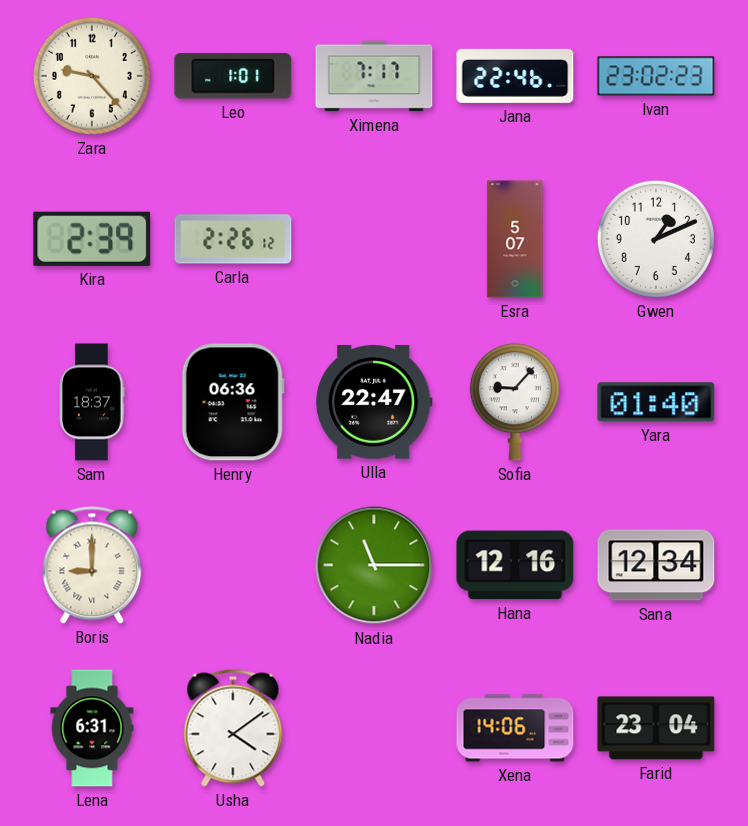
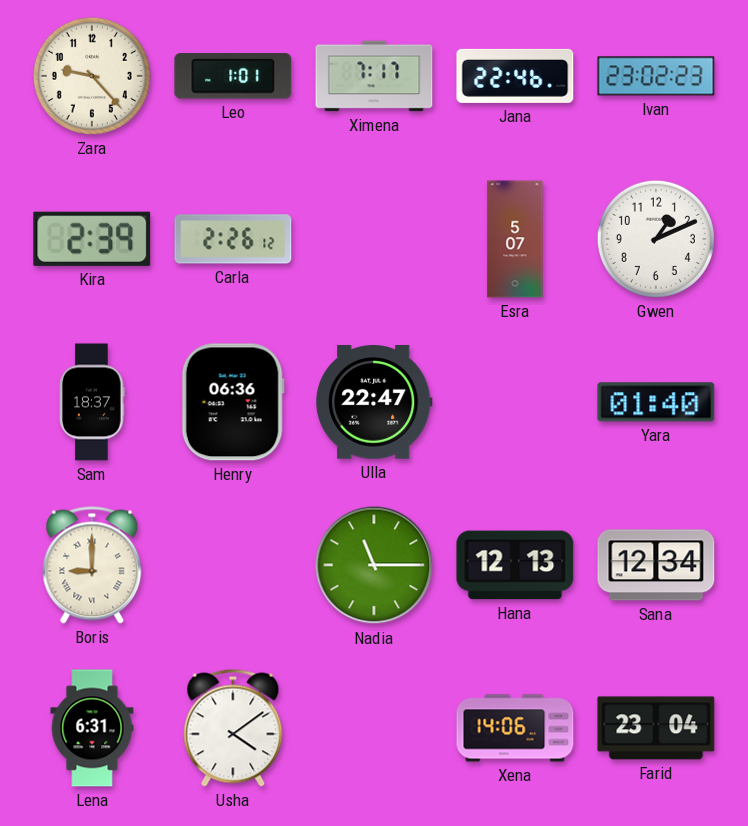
Sofia: 9:07 -> none (515, 402)
Hana: 12:16 -> 12:13 (515, 565)
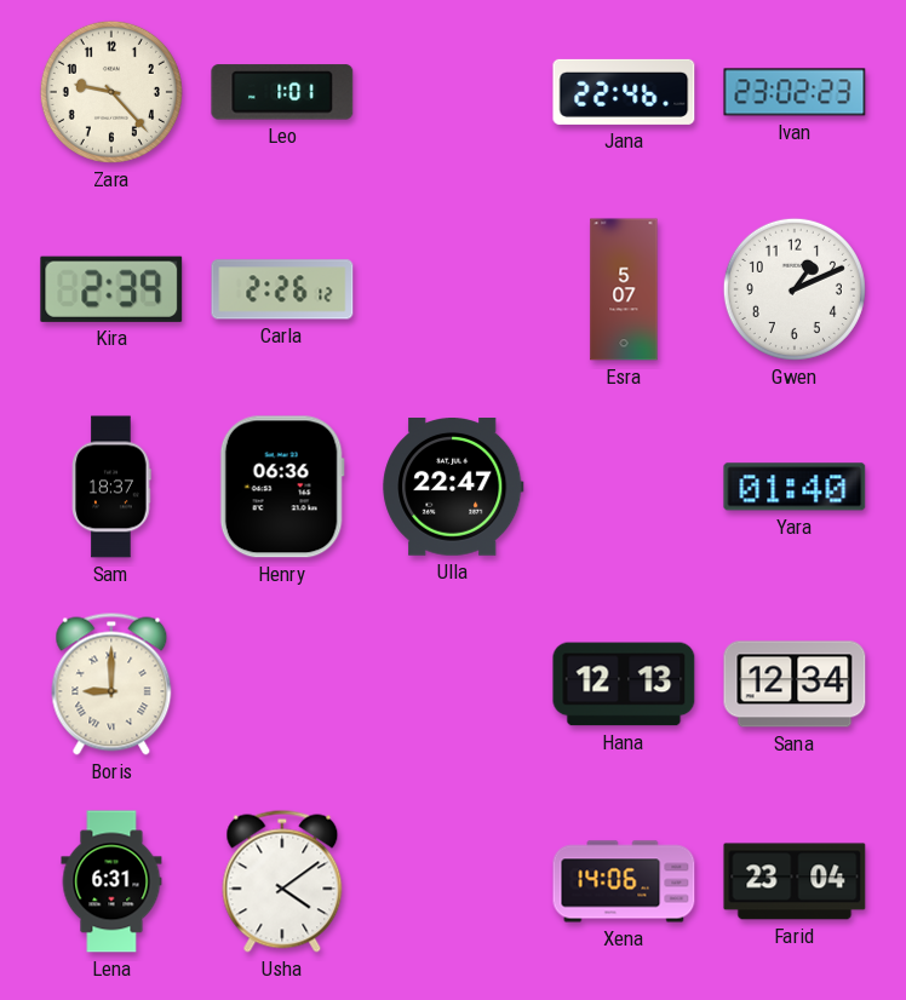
Ximena: 7:17 -> none (374, 76)
Nadia: 11:15 -> none (374, 565)
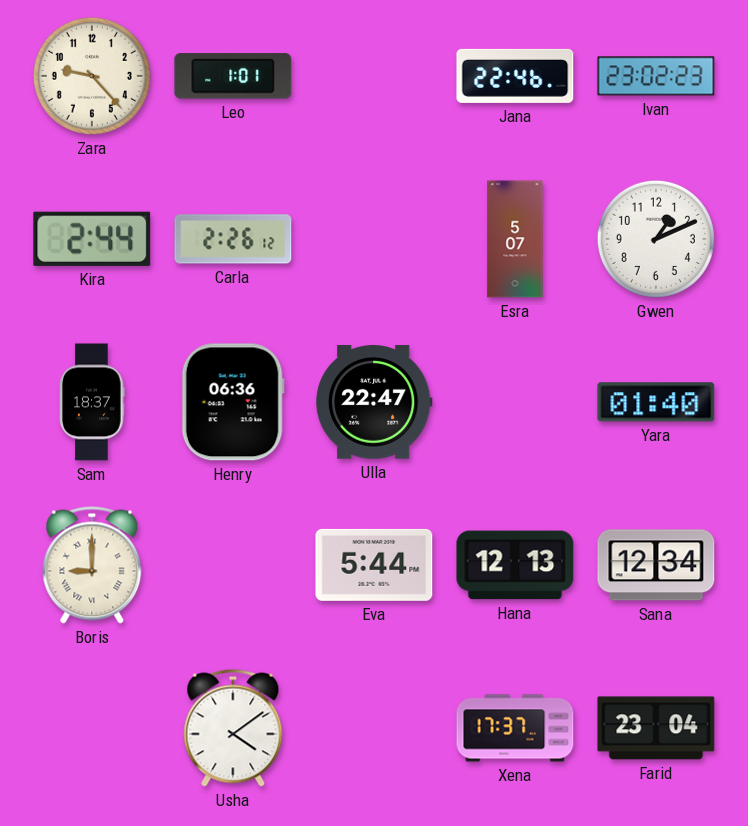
Kira: 2:39 -> 2:44 (92, 239)
Eva: none -> 5:44 (374, 565)
Lena: 6:31 -> none (111, 881)
Xena: 14:06 -> 17:37 (515, 728)
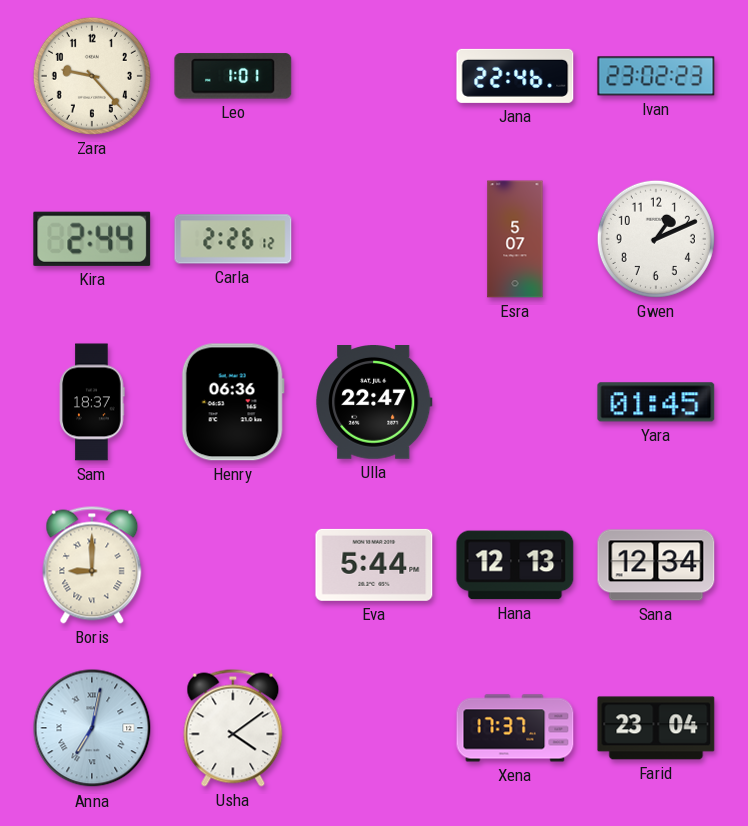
Yara: 01:40 -> 01:45 (656, 402)
Anna: none -> 7:02 (92, 728)
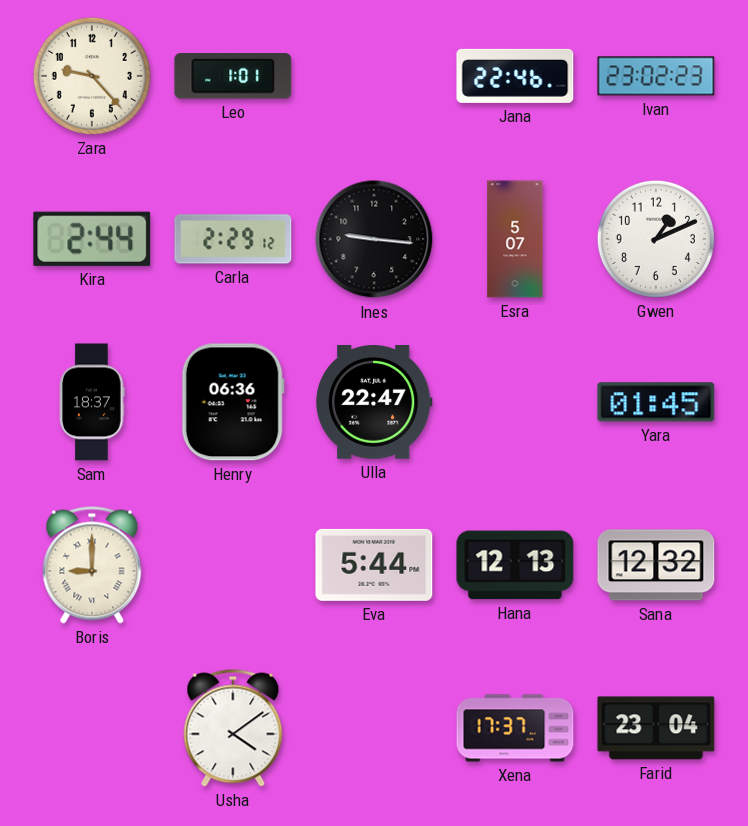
Carla: 2:26 -> 2:29 (233, 239)
Ines: none -> 9:16 (374, 239)
Sana: 12:34 -> 12:32 (656, 565)
Anna: 7:02 -> none (92, 728)
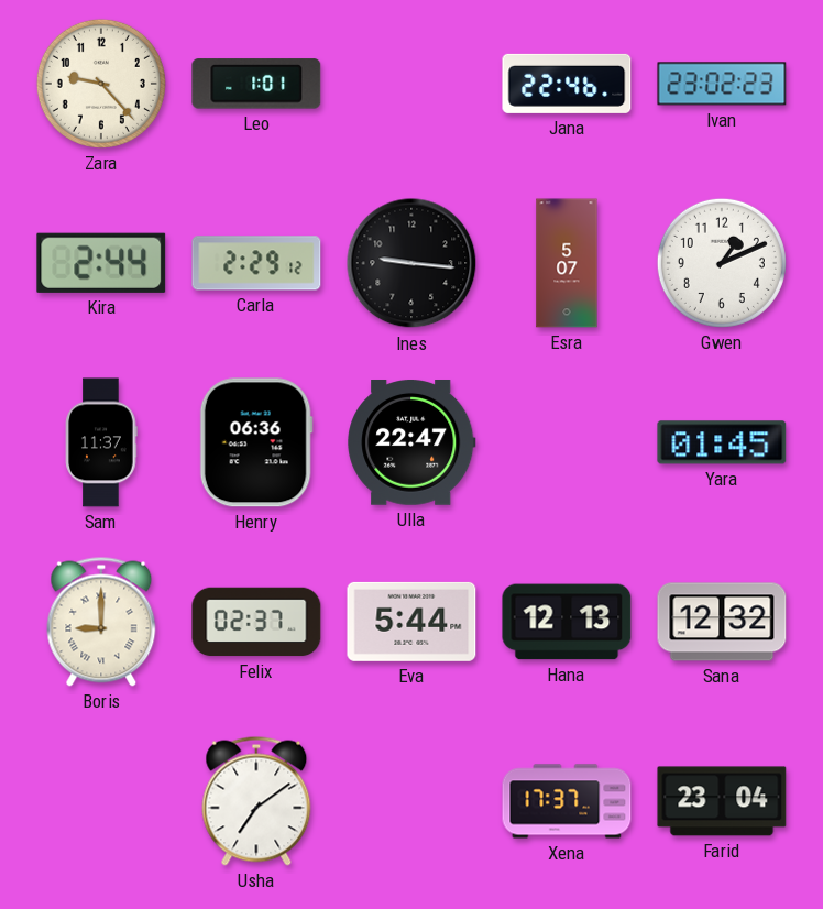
Sam: 18:37 -> 11:37 (101, 442)
Felix: none -> 02:37 (256, 622)
Usha: 4:09 -> 7:09 (256, 801)
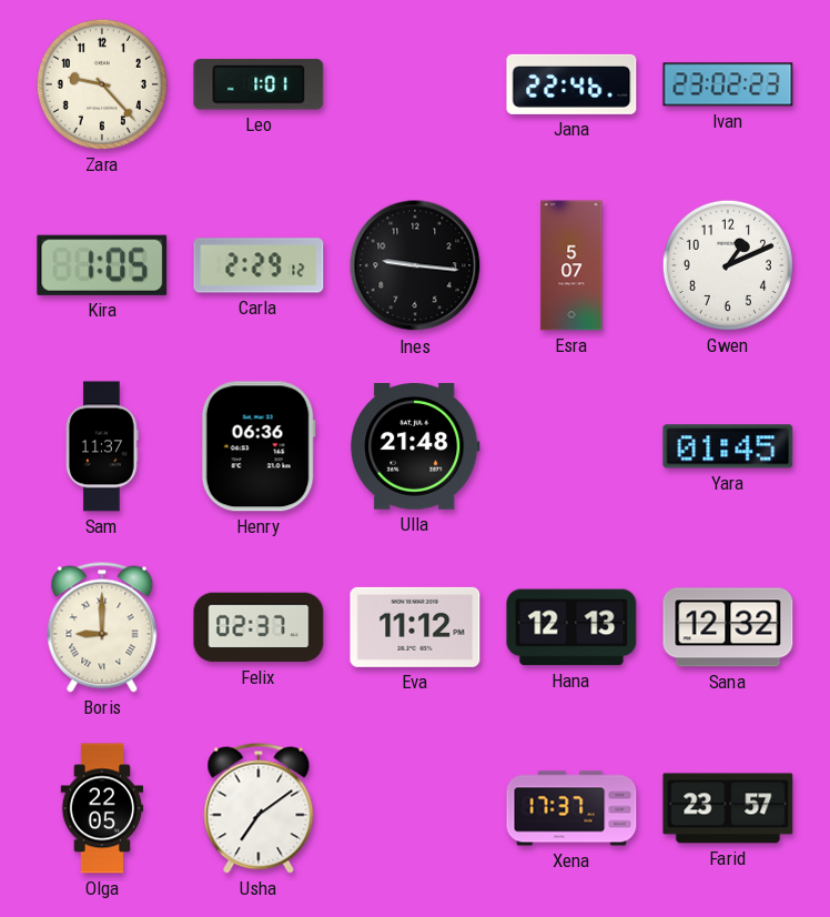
Kira: 2:44 -> 1:05 (102, 265)
Ulla: 22:47 -> 21:48 (415, 447)
Eva: 5:44 -> 11:12 (415, 627)
Olga: none -> 22:05 (102, 808)
Farid: 23:04 -> 23:57 (728, 808)
